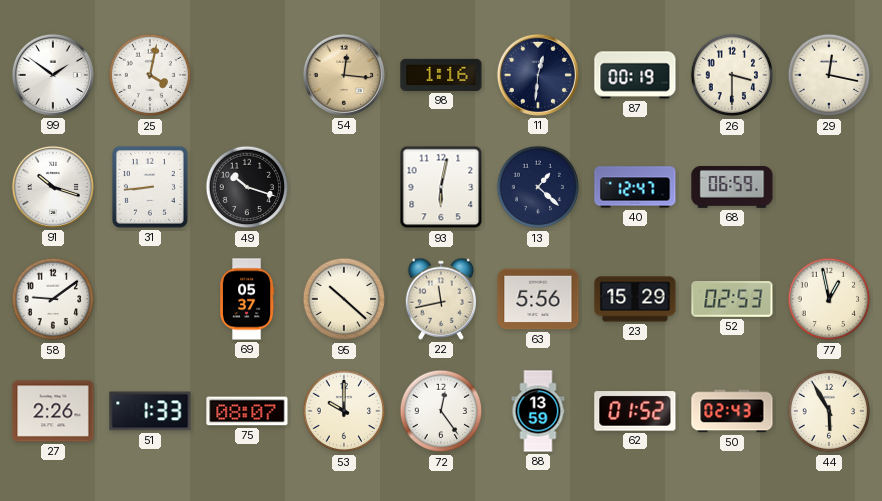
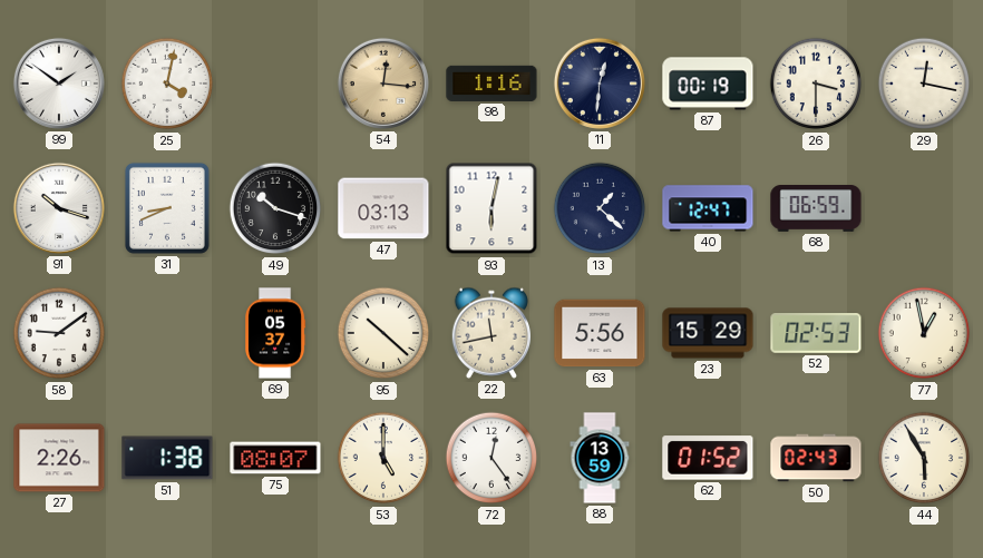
31: 8:44 -> 8:41 (167, 208)
47: none -> 03:13 (383, 208)
51: 1:33 -> 1:38 (167, 458)
53: 10:00 -> 5:00 (383, 458)
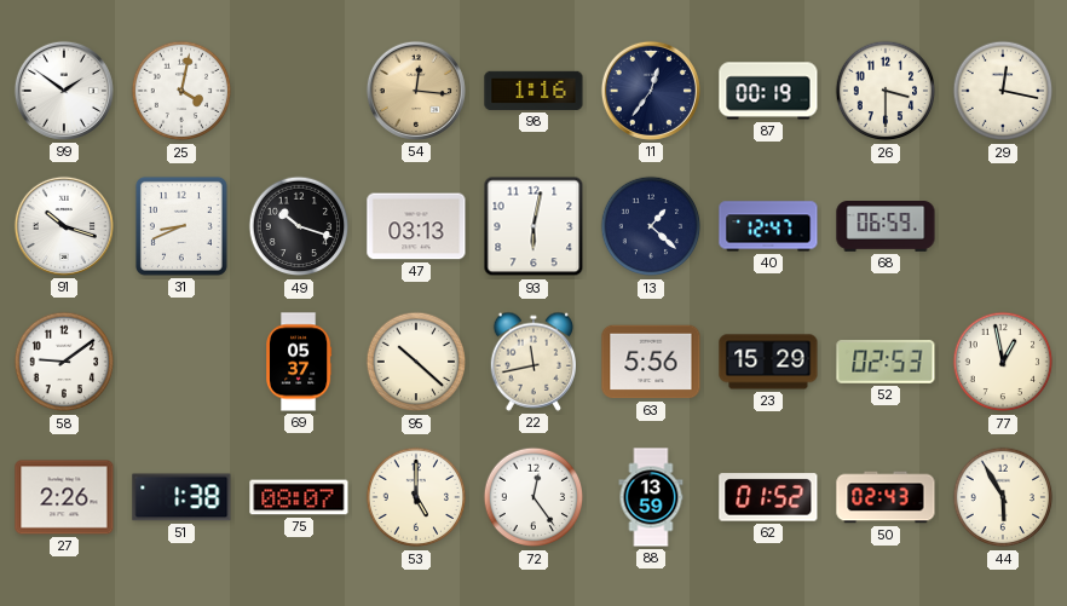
11: 12:31 -> 12:36 (651, 91)
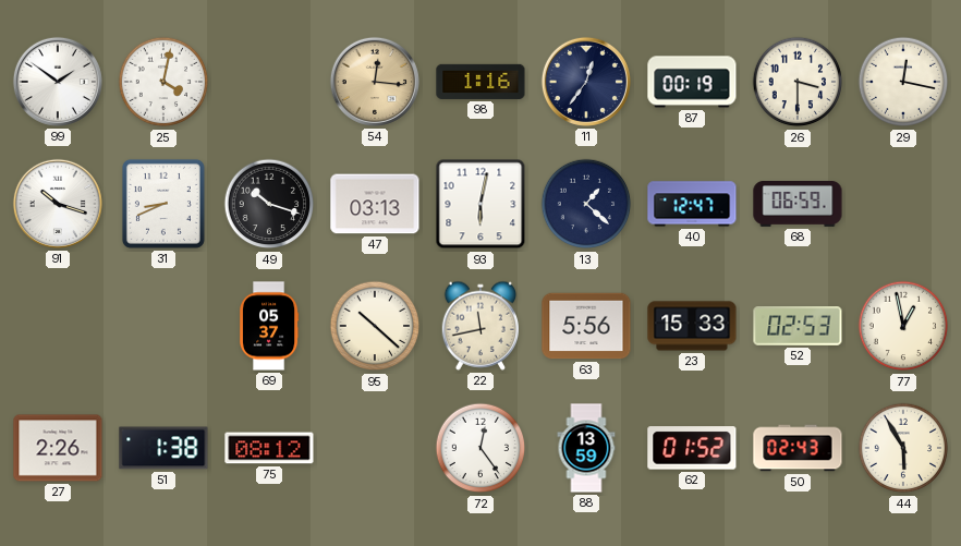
58: 9:09 -> none (64, 362)
23: 15:29 -> 15:33 (692, 326)
75: 08:07 -> 08:12 (269, 448)
53: 5:00 -> none (416, 497)
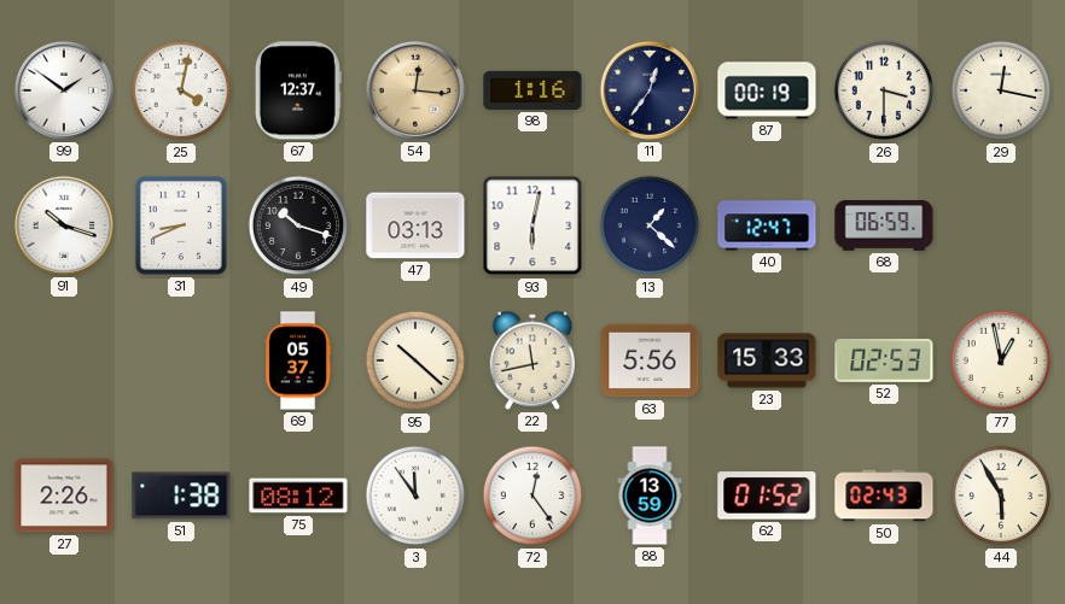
67: none -> 12:37 (298, 90)
3: none -> 11:54 (415, 495)
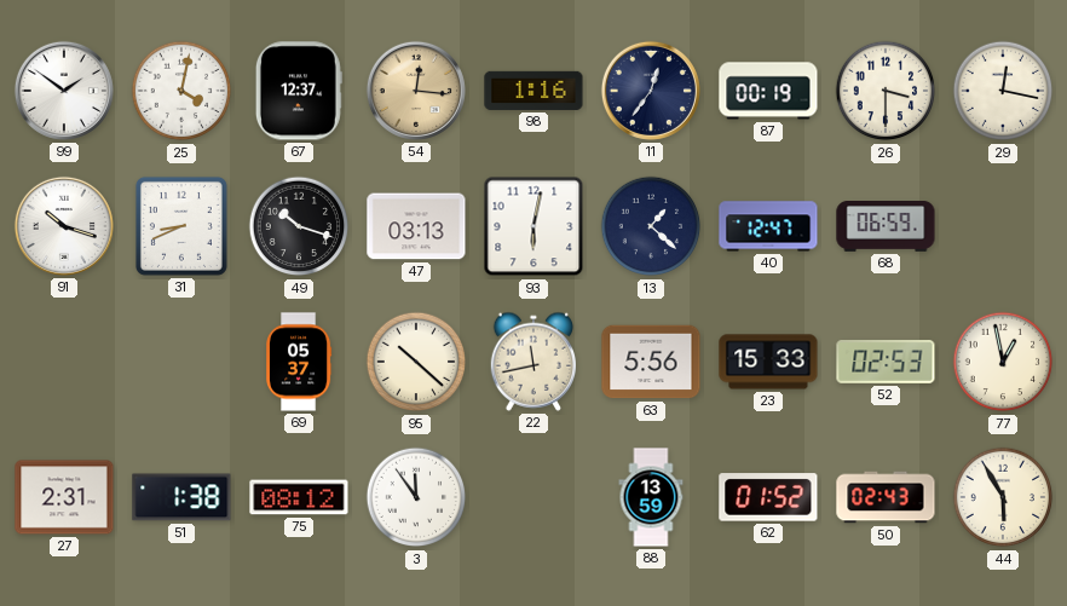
27: 2:26 -> 2:31 (64, 497)
72: 12:24 -> none (532, 495)
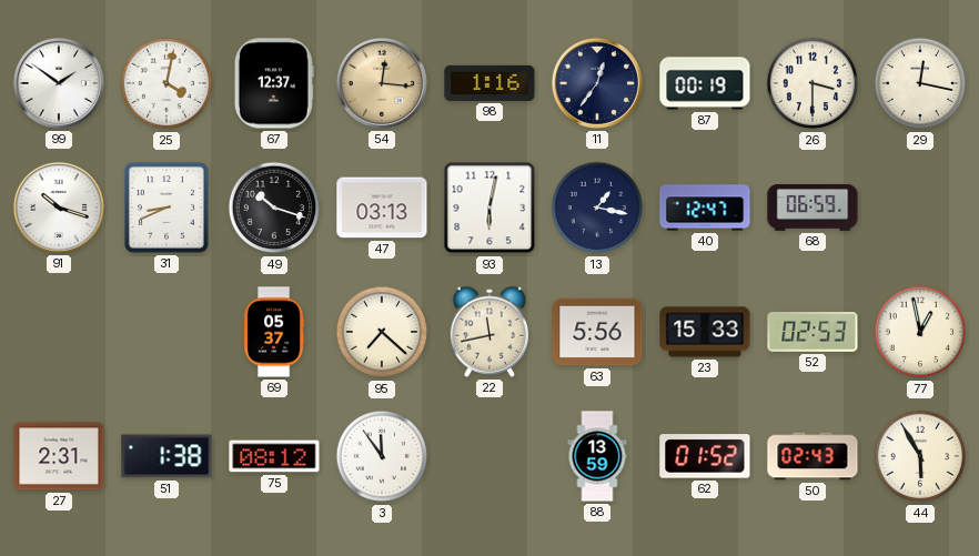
13: 1:22 -> 1:17 (597, 208)
95: 10:22 -> 7:22 (382, 332)
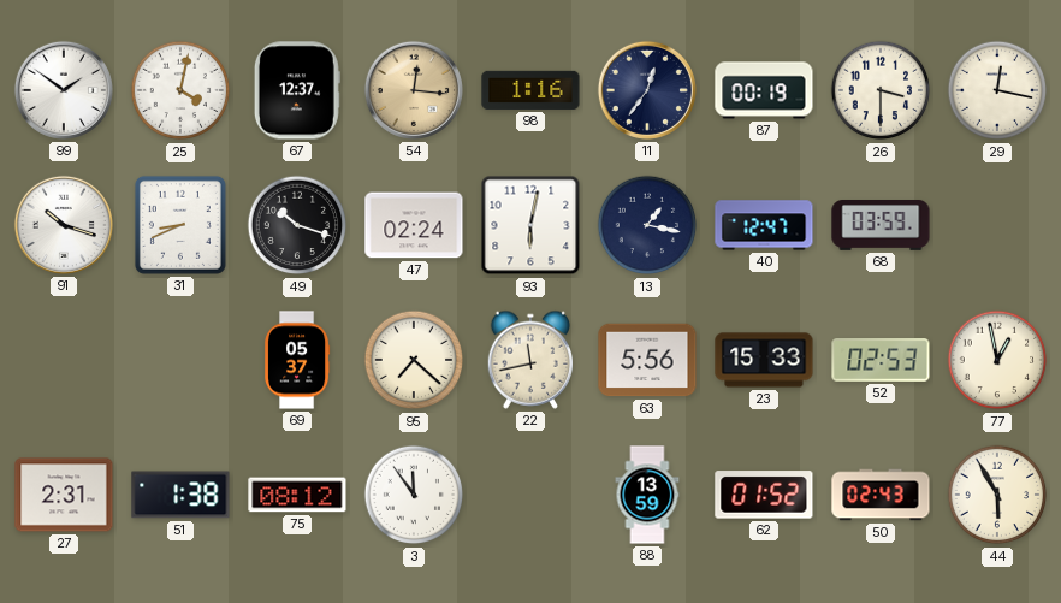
47: 03:13 -> 02:24 (414, 225)
68: 06:59 -> 03:59 (881, 225)
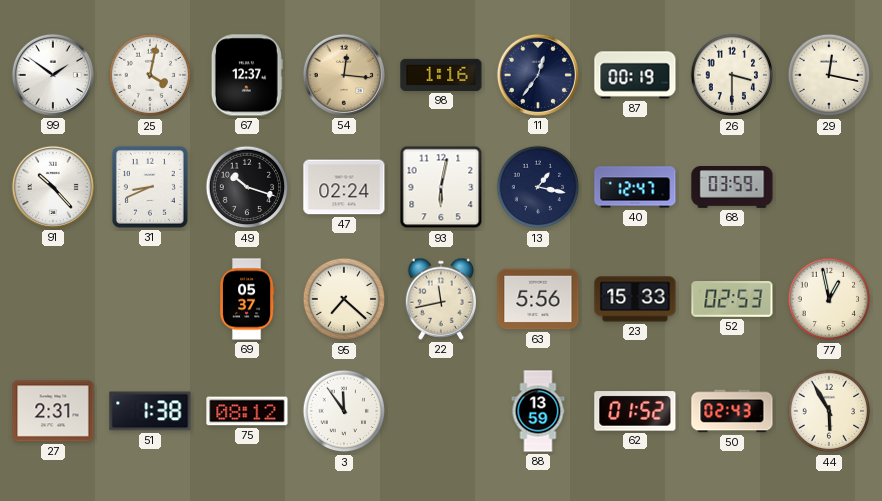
91: 10:18 -> 10:23 (53, 187)
